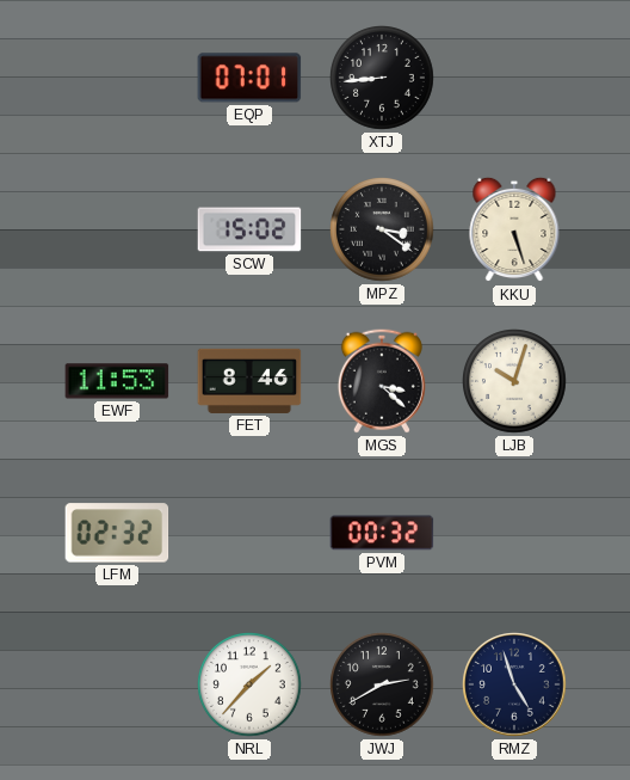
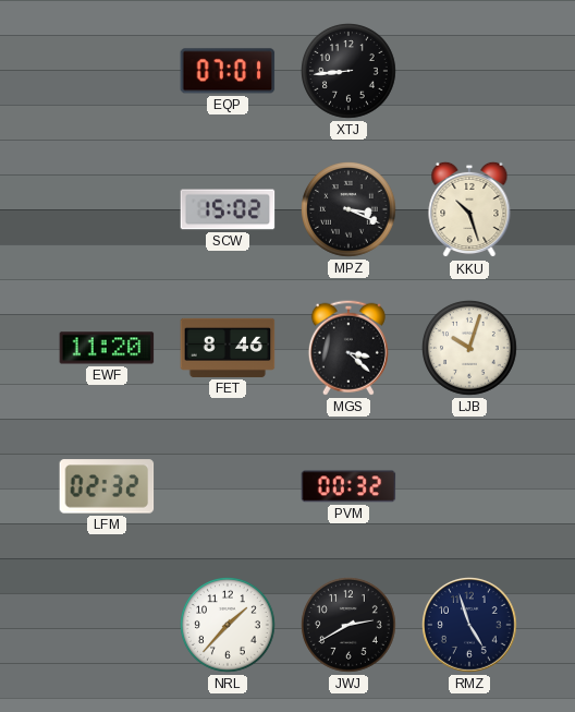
MPZ: 3:21 -> 3:19 (350, 210)
KKU: 5:27 -> 10:27 (469, 209)
EWF: 11:53 -> 11:20 (107, 348)
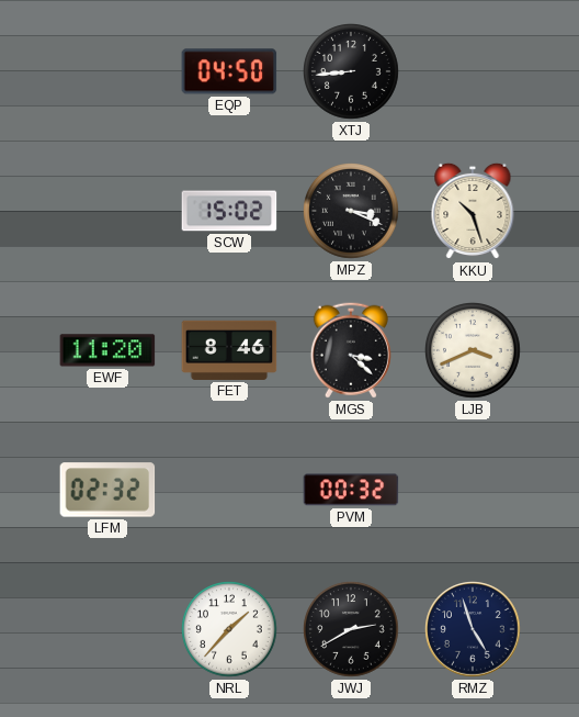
EQP: 07:01 -> 04:50 (229, 71)
LJB: 10:03 -> 3:41 (474, 351)
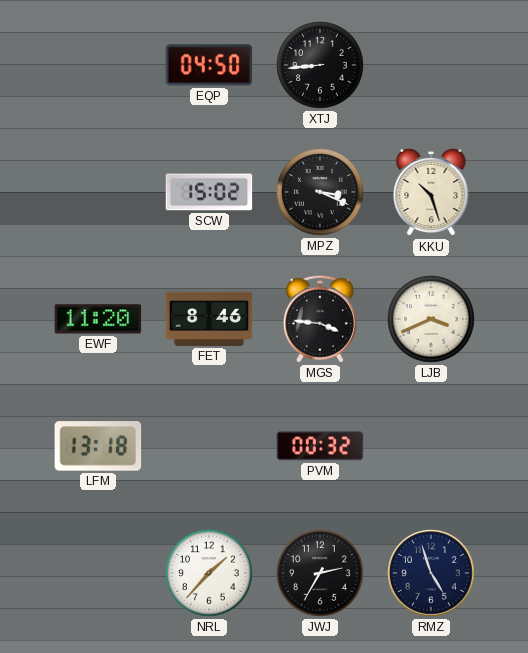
MGS: 3:22 -> 3:46 (320, 319)
LFM: 02:32 -> 13:18 (98, 446)
JWJ: 2:40 -> 2:35 (321, 574)
